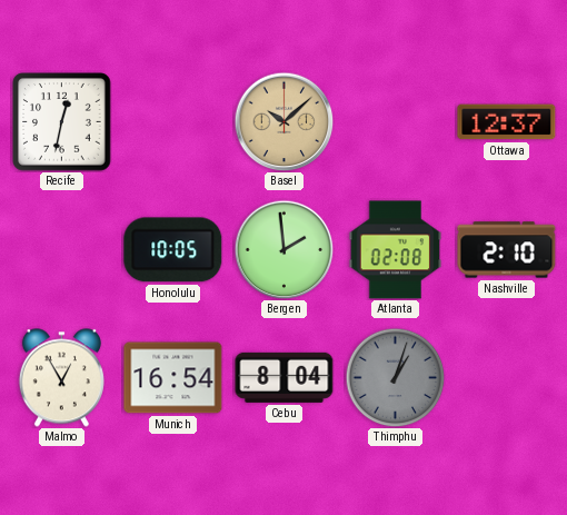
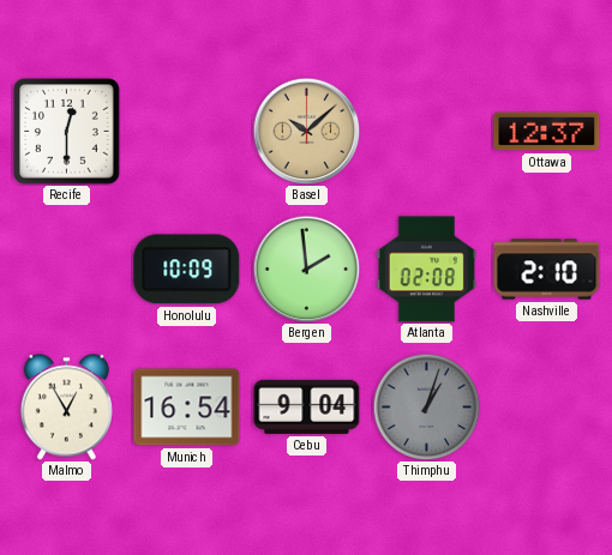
Recife: 12:32 -> 12:30 (67, 132)
Honolulu: 10:05 -> 10:09 (187, 270)
Cebu: 8:04 -> 9:04 (307, 406)
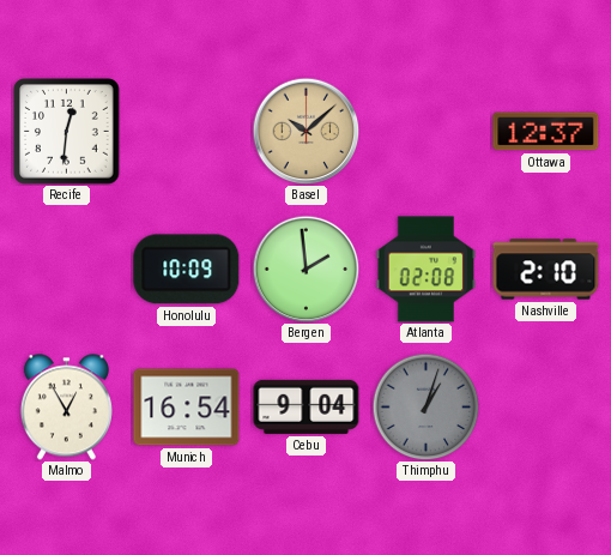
Recife: 12:30 -> 12:31 (67, 132)
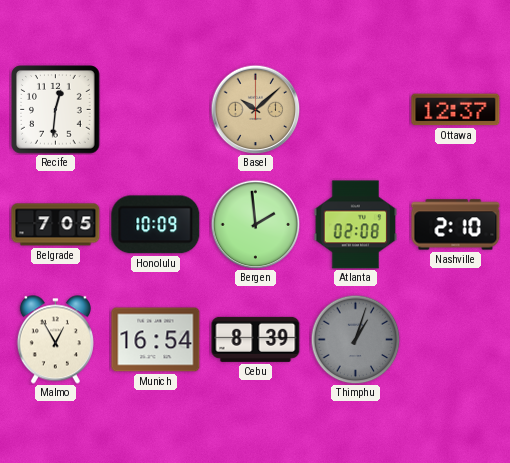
Belgrade: none -> 7:05 (56, 225)
Cebu: 9:04 -> 8:39 (256, 339)
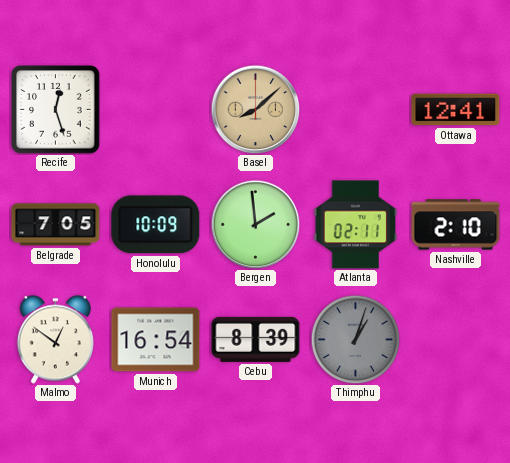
Recife: 12:31 -> 12:27 (56, 110)
Basel: 10:08 -> 8:08 (255, 109)
Ottawa: 12:37 -> 12:41 (456, 110)
Atlanta: 02:08 -> 02:11 (356, 225)
Malmo: 12:55 -> 12:51 (55, 340)
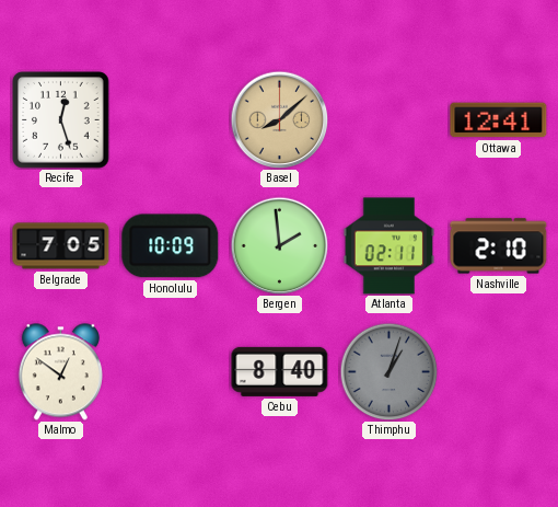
Munich: 16:54 -> none (156, 340)
Cebu: 8:39 -> 8:40 (280, 371)
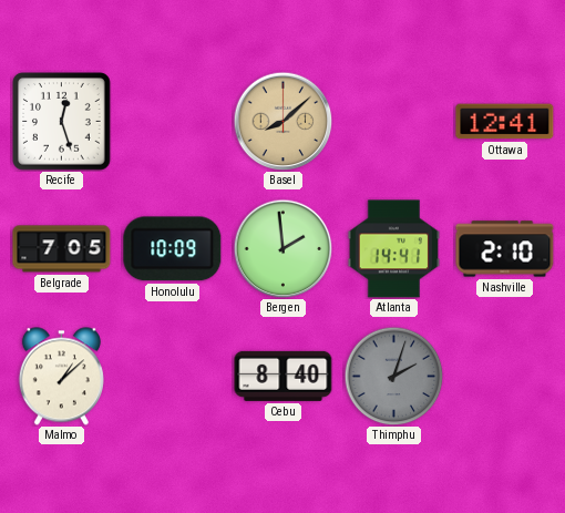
Atlanta: 02:11 -> 14:41 (394, 249)
Malmo: 12:51 -> 1:08 (61, 377)
Thimphu: 1:03 -> 2:03 (393, 376)
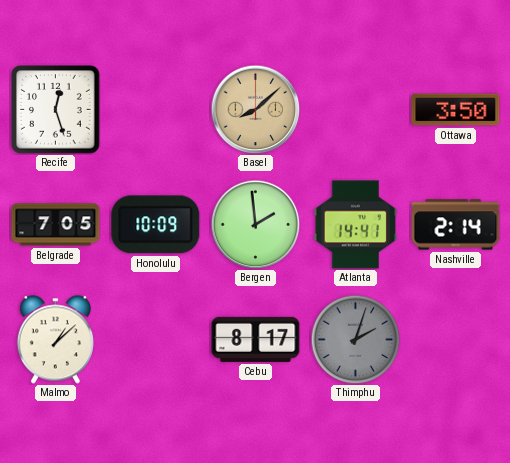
Ottawa: 12:41 -> 3:50 (456, 110)
Nashville: 2:10 -> 2:14 (456, 225)
Cebu: 8:40 -> 8:17 (256, 339)
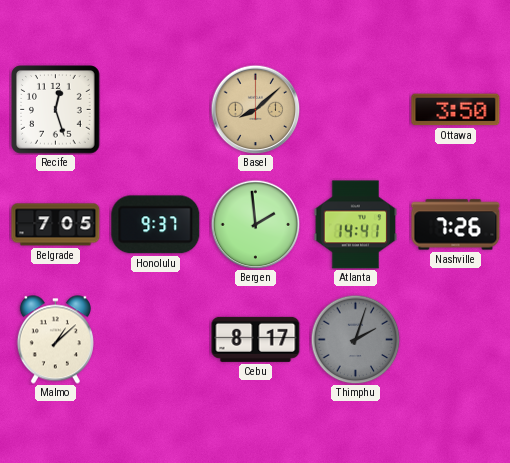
Honolulu: 10:09 -> 9:37 (156, 225)
Nashville: 2:14 -> 7:26 (456, 225)
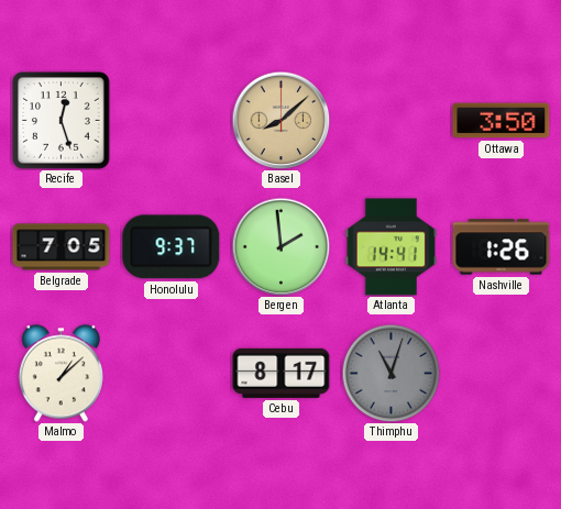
Nashville: 7:26 -> 1:26 (502, 247)
Thimphu: 2:03 -> 11:03 (391, 373)
